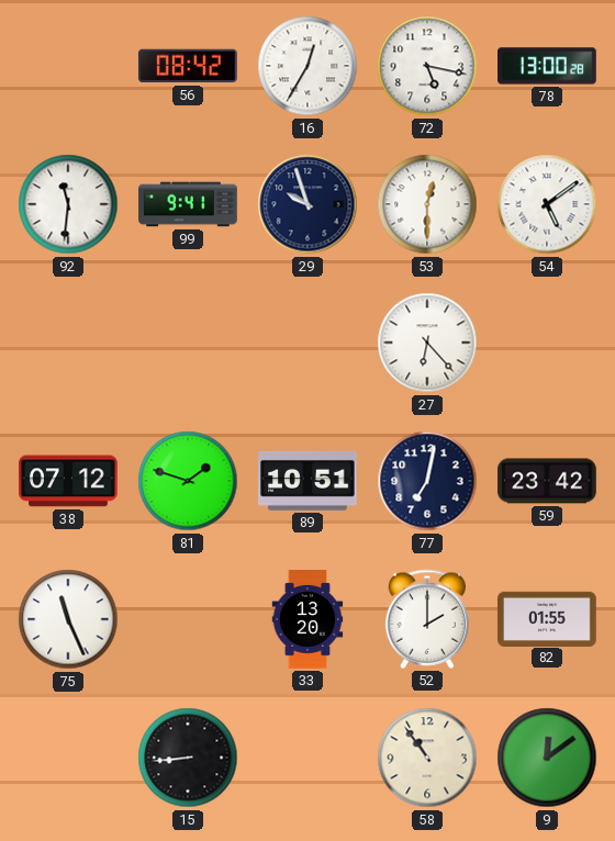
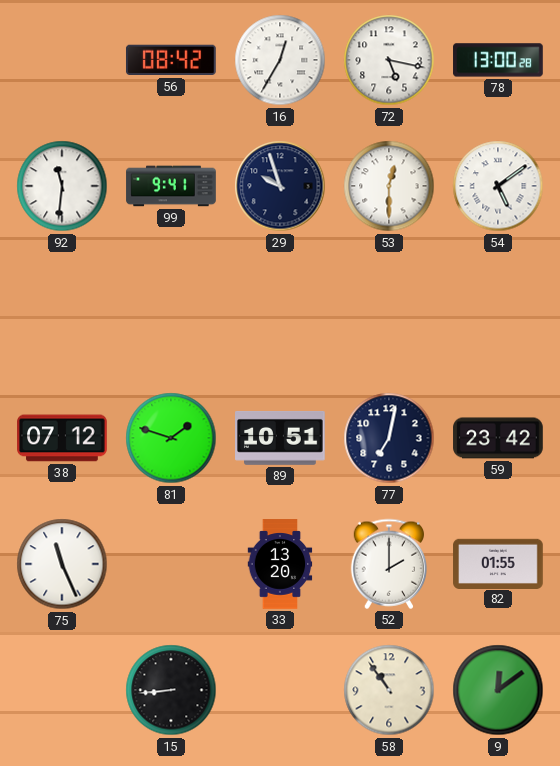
27: 6:23 -> none (427, 343)
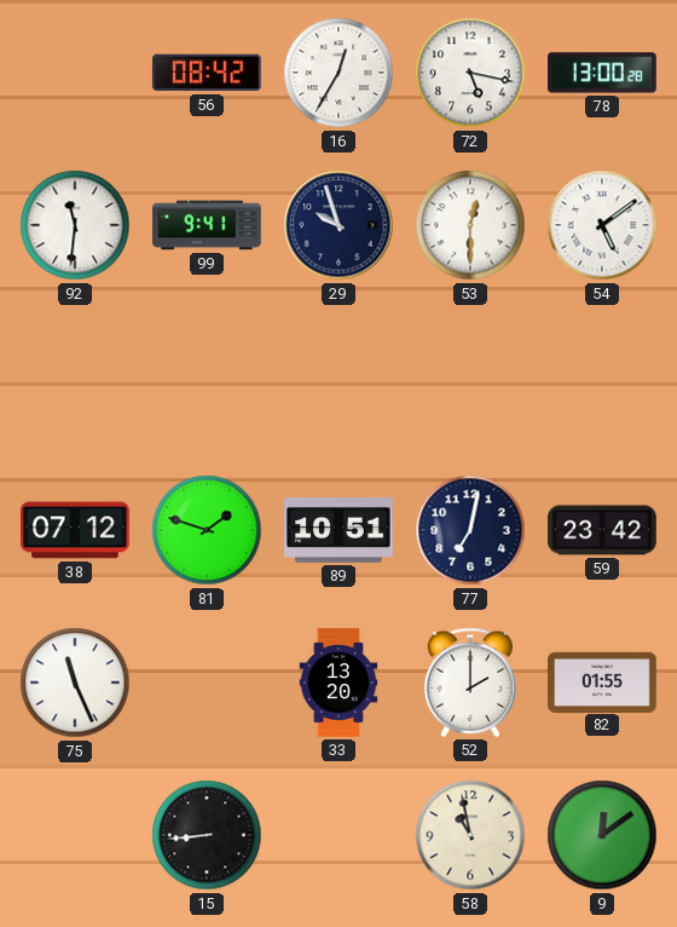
58: 10:54 -> 10:58 (470, 835)
